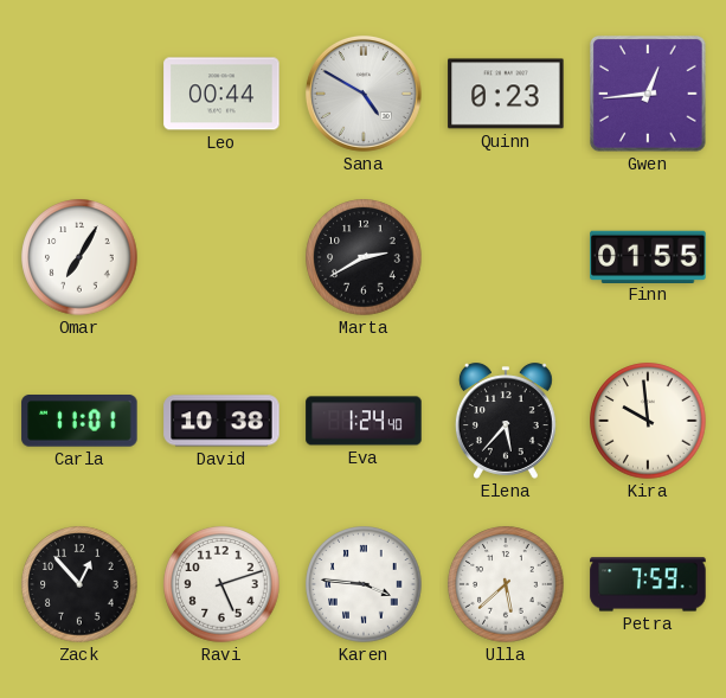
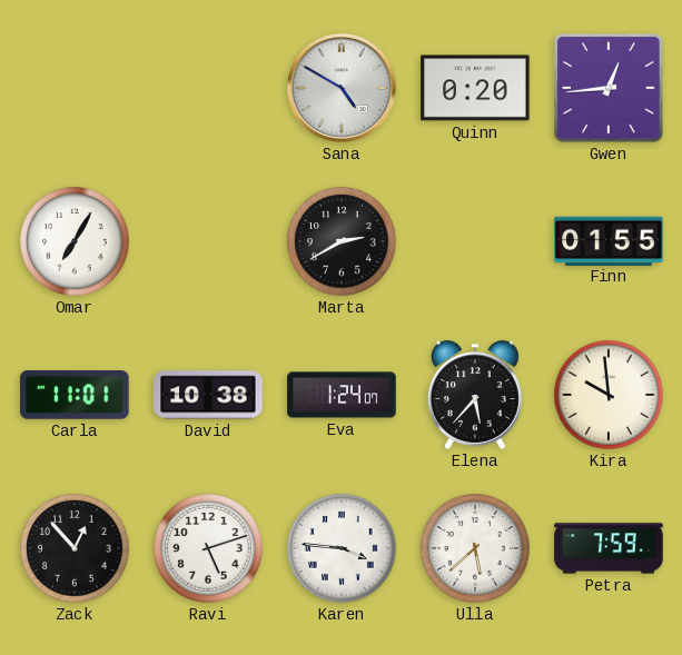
Leo: 00:44 -> none (221, 94)
Quinn: 0:23 -> 0:20 (475, 88)
Eva: 1:24:40 -> 1:24:07 (342, 395)
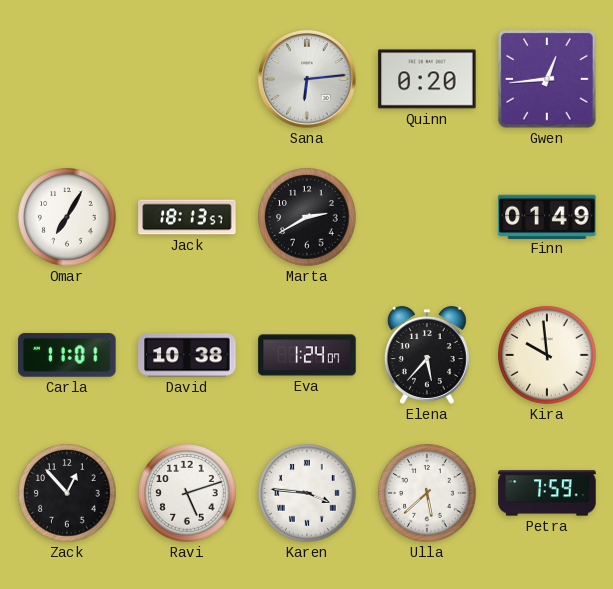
Sana: 4:50 -> 6:14 (307, 79)
Jack: none -> 18:13 (187, 217)
Finn: 01:55 -> 01:49 (547, 216)
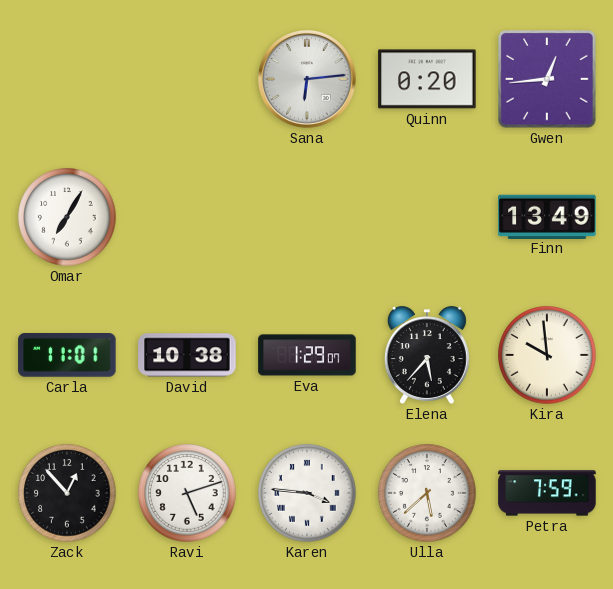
Jack: 18:13 -> none (187, 217)
Marta: 2:40 -> none (307, 217)
Finn: 01:49 -> 13:49 (547, 216)
Eva: 1:24 -> 1:29 (307, 355)
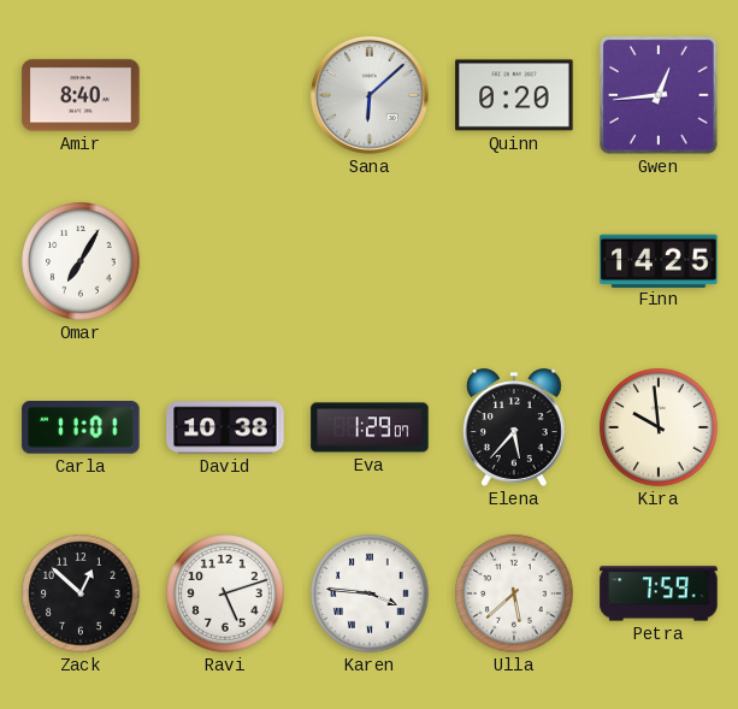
Amir: none -> 8:40 (81, 95)
Sana: 6:14 -> 6:08 (370, 95)
Finn: 13:49 -> 14:25 (659, 260)
Zack: 12:53 -> 12:52 (81, 593)
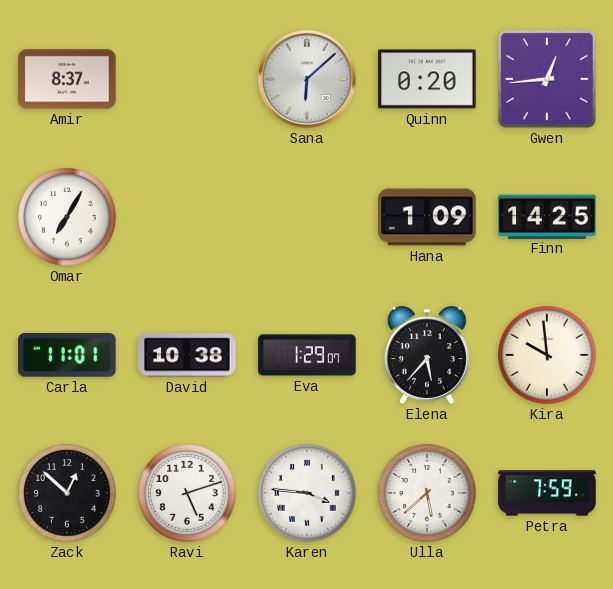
Amir: 8:40 -> 8:37 (67, 79)
Hana: none -> 1:09 (427, 217)
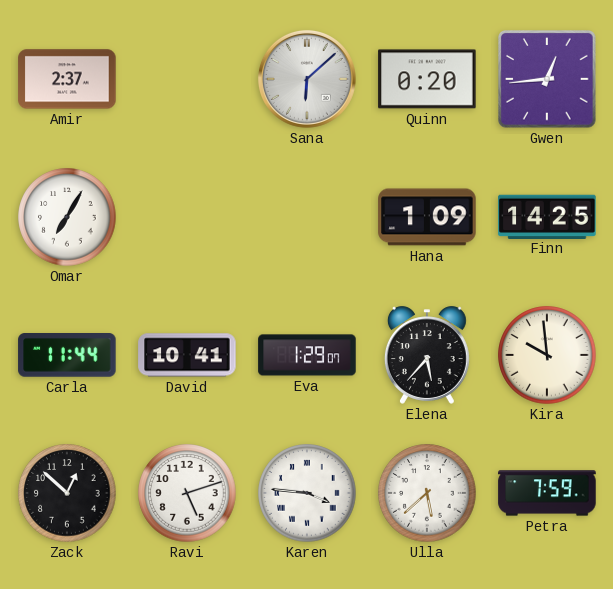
Amir: 8:37 -> 2:37 (67, 79)
Carla: 11:01 -> 11:44 (67, 356)
David: 10:38 -> 10:41 (187, 355)
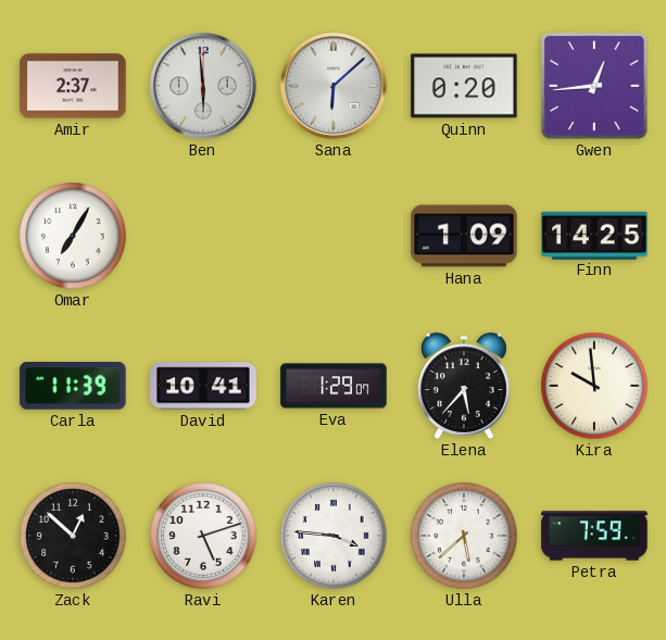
Ben: none -> 5:59 (203, 86)
Carla: 11:44 -> 11:39 (73, 387)
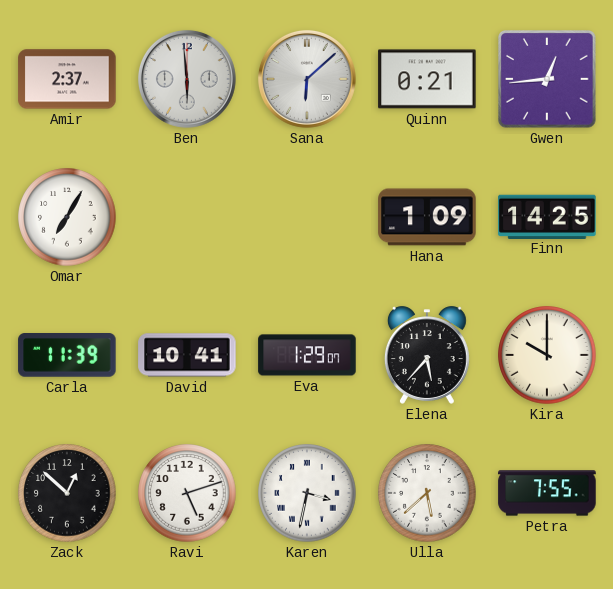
Quinn: 0:20 -> 0:21 (427, 79)
Kira: 9:59 -> 10:00 (547, 355)
Karen: 3:46 -> 3:32 (307, 493)
Petra: 7:59 -> 7:55 (547, 493)
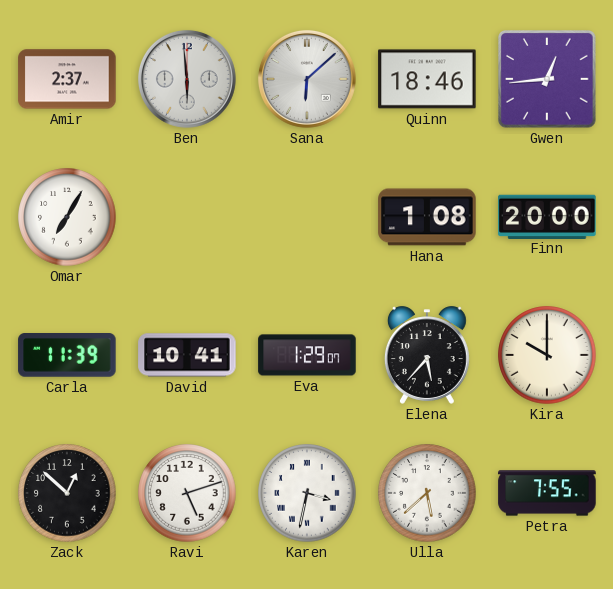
Quinn: 0:21 -> 18:46 (427, 79)
Hana: 1:09 -> 1:08 (427, 217)
Finn: 14:25 -> 20:00 (547, 216)
